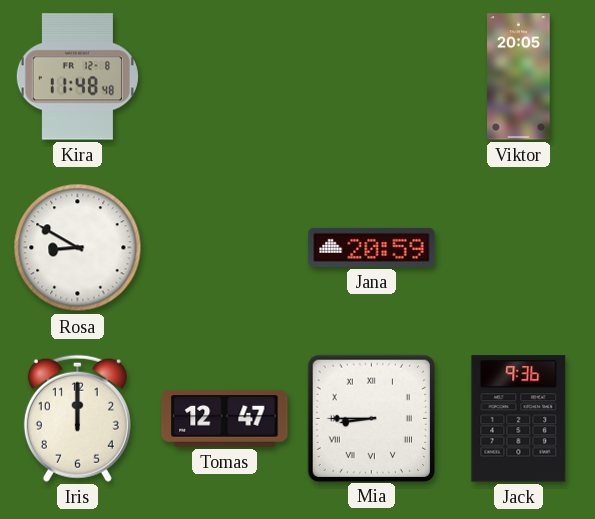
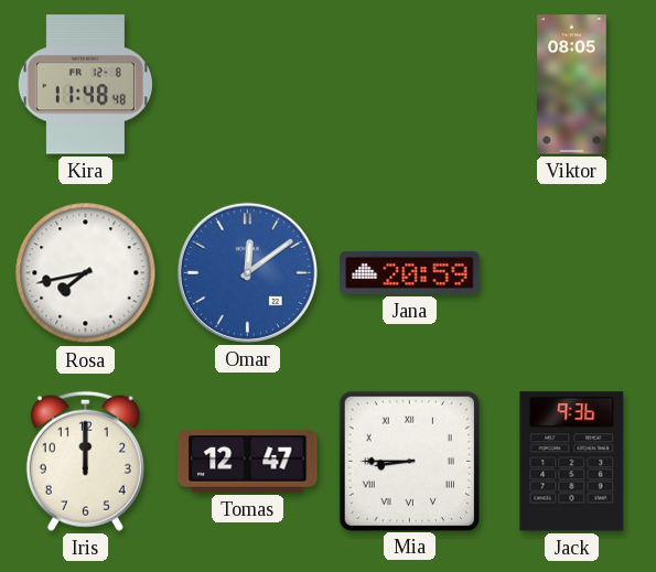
Viktor: 20:05 -> 08:05 (572, 85)
Rosa: 8:50 -> 7:43 (86, 273)
Omar: none -> 12:09 (247, 272)
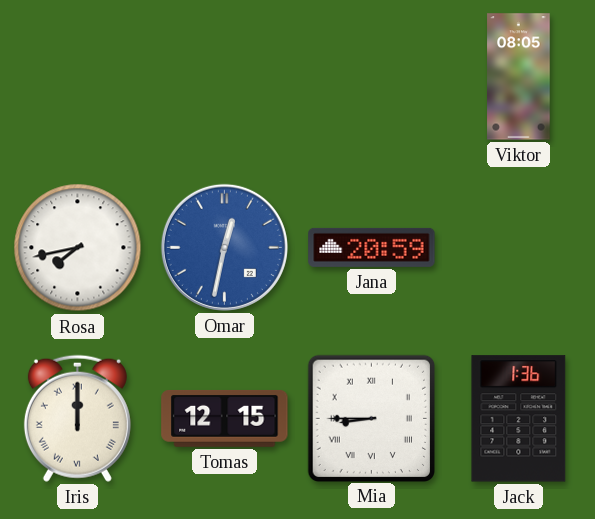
Kira: 11:48 -> none (85, 85)
Omar: 12:09 -> 12:32 (224, 247)
Iris numerals: Arabic -> Roman (77, 418)
Tomas: 12:47 -> 12:15 (225, 418)
Jack: 9:36 -> 1:36 (519, 419)
